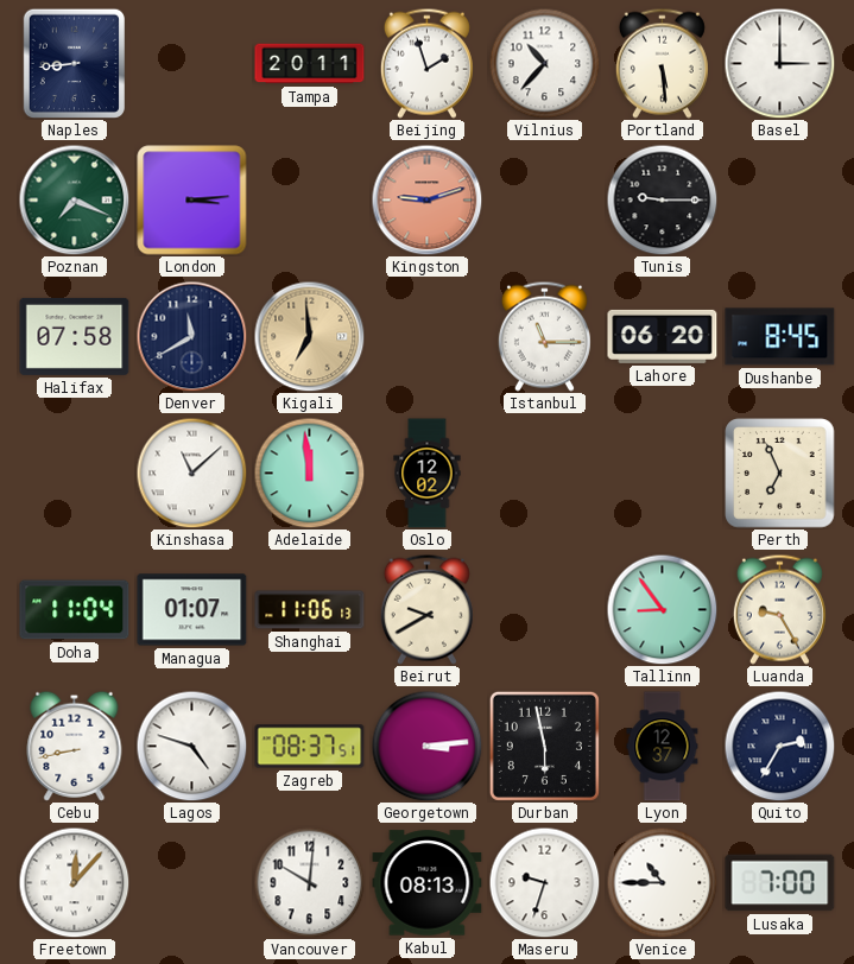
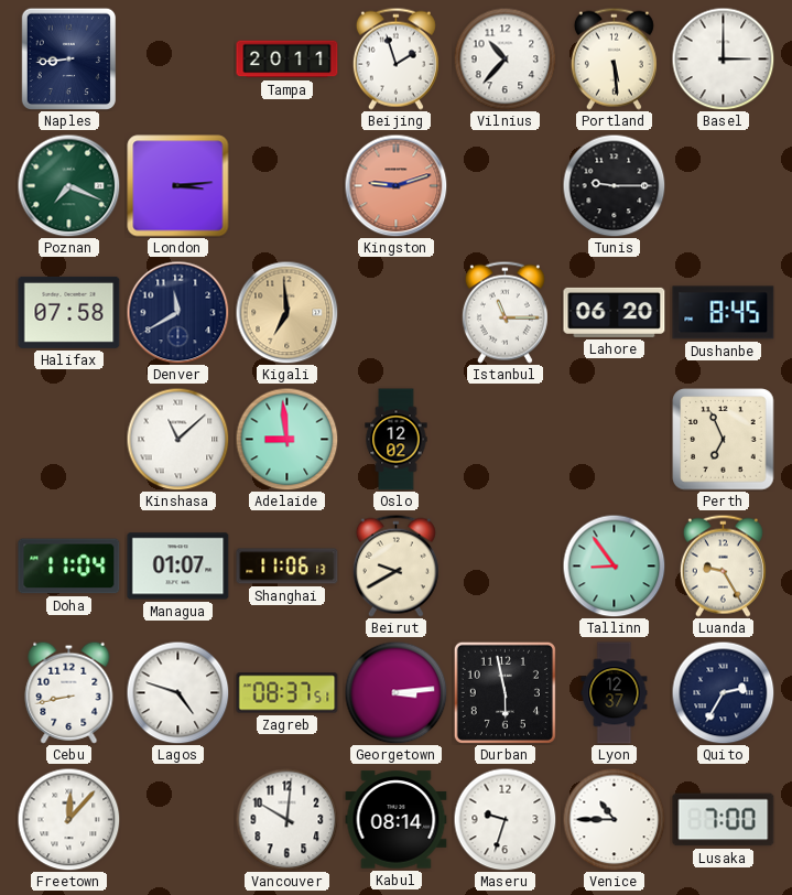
Adelaide: 11:59 -> 8:59 (286, 439)
Kabul: 08:13 -> 08:14 (397, 820)
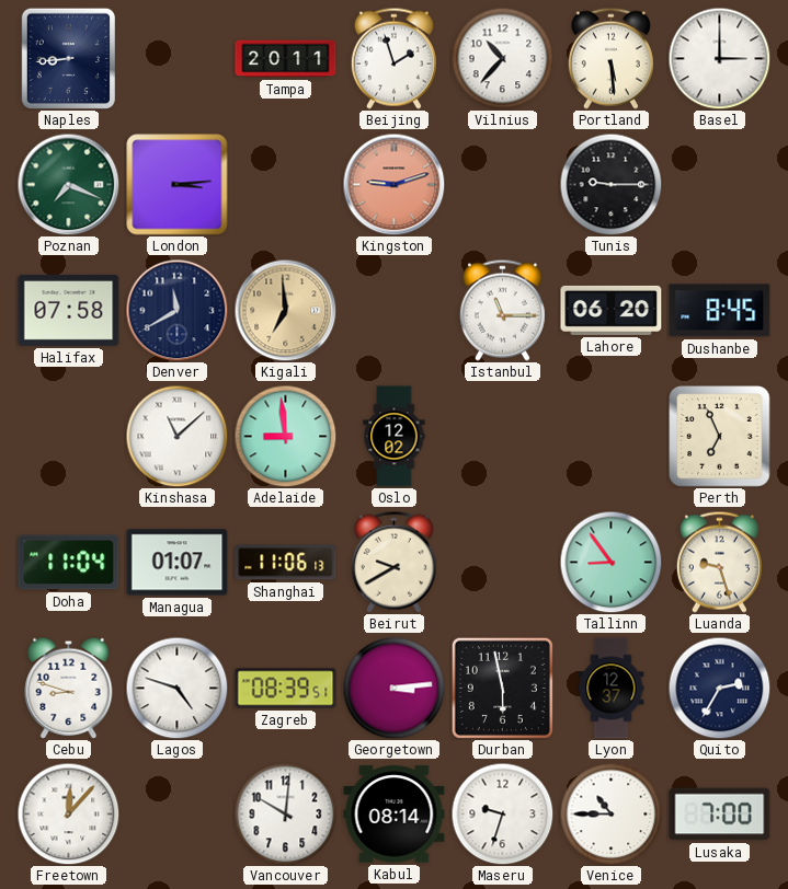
Luanda: 9:25 -> 9:27 (719, 562)
Cebu: 8:43 -> 8:48 (69, 688)
Zagreb: 08:37 -> 08:39 (286, 689)
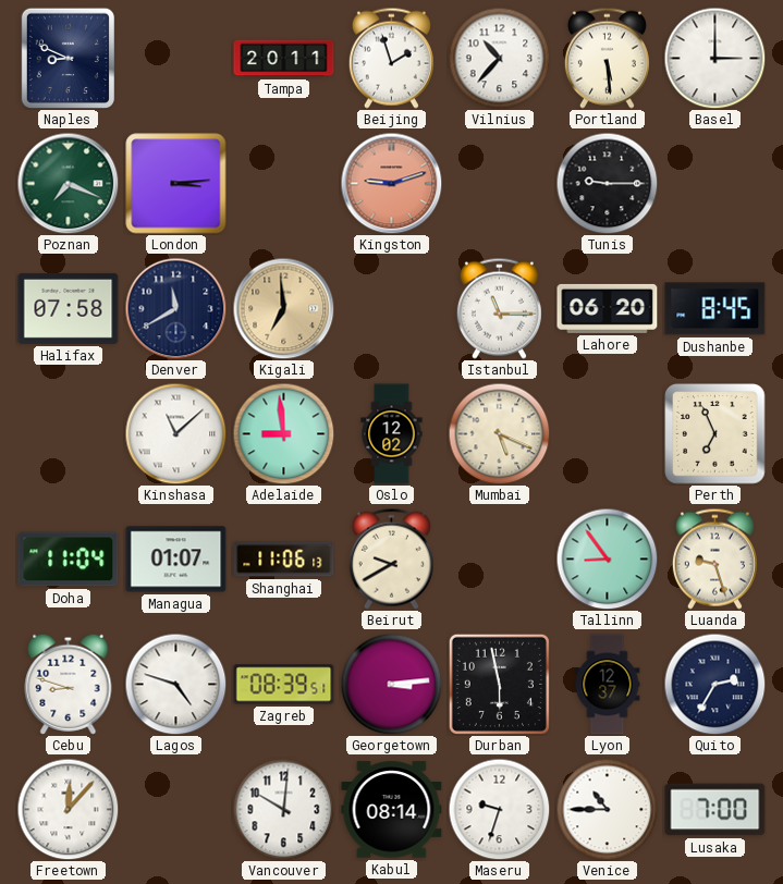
Naples: 8:44 -> 8:49 (68, 58)
Mumbai: none -> 5:19 (499, 433)
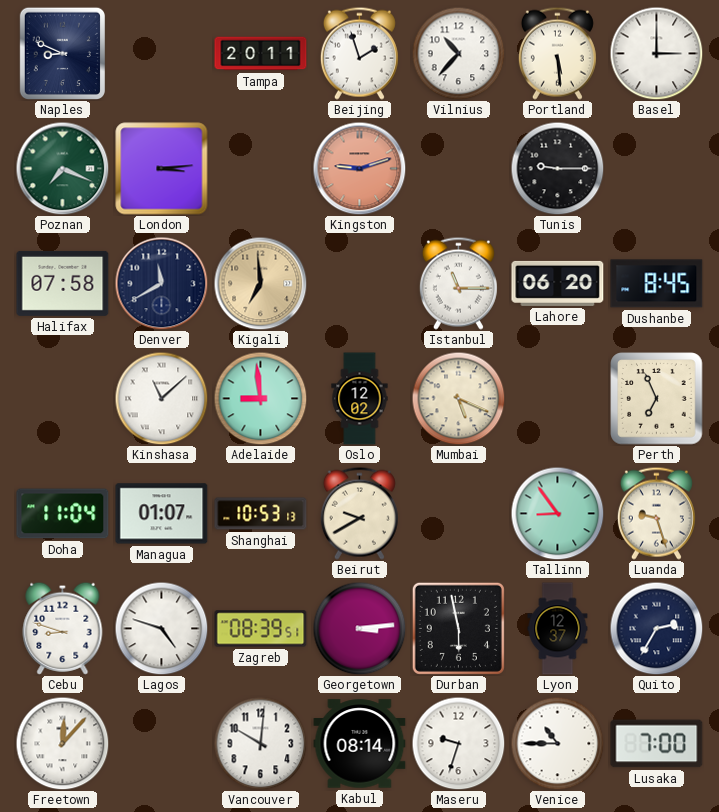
Shanghai: 11:06 -> 10:53 (261, 514)
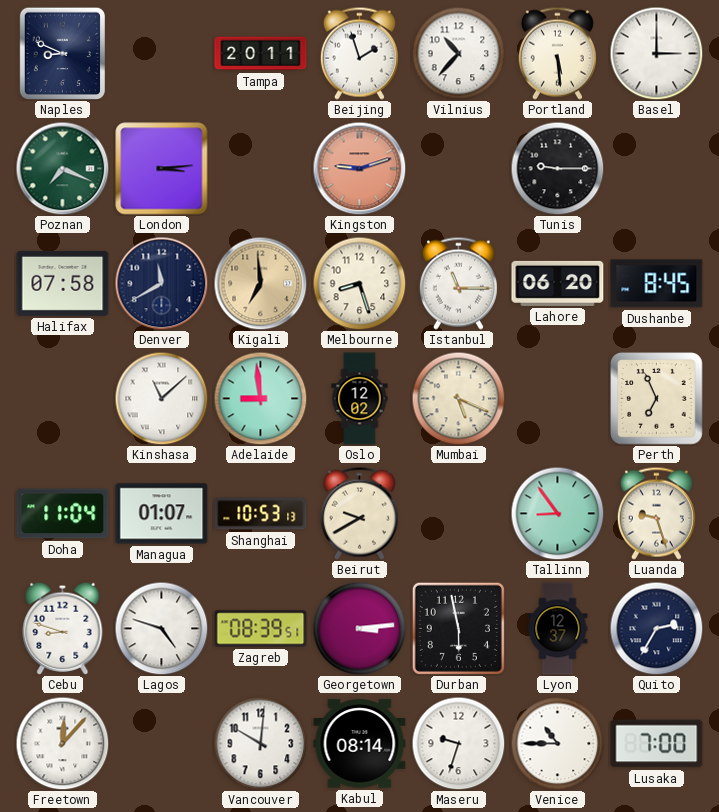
Melbourne: none -> 8:27 (359, 283)
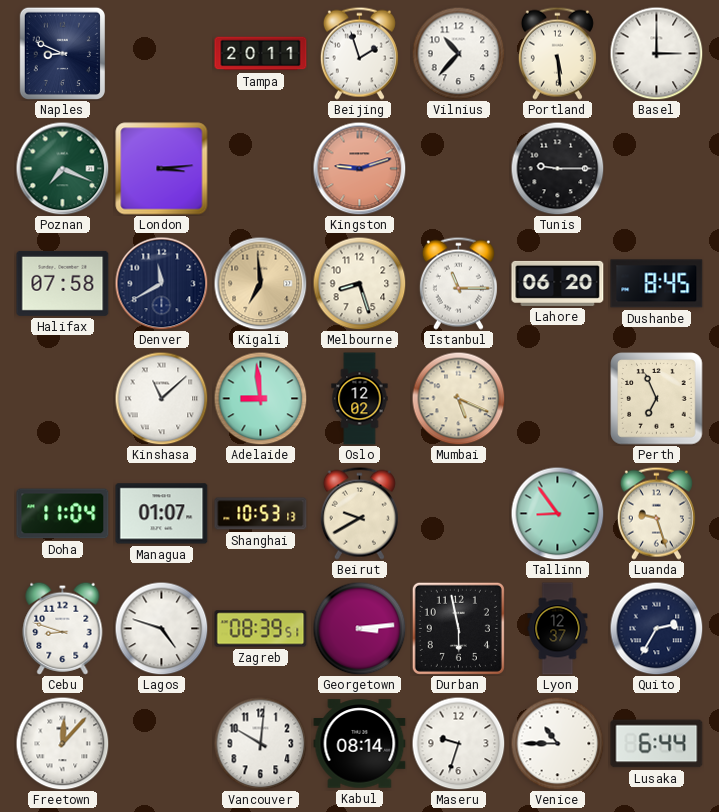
Lusaka: 7:00 -> 6:44 (657, 744)
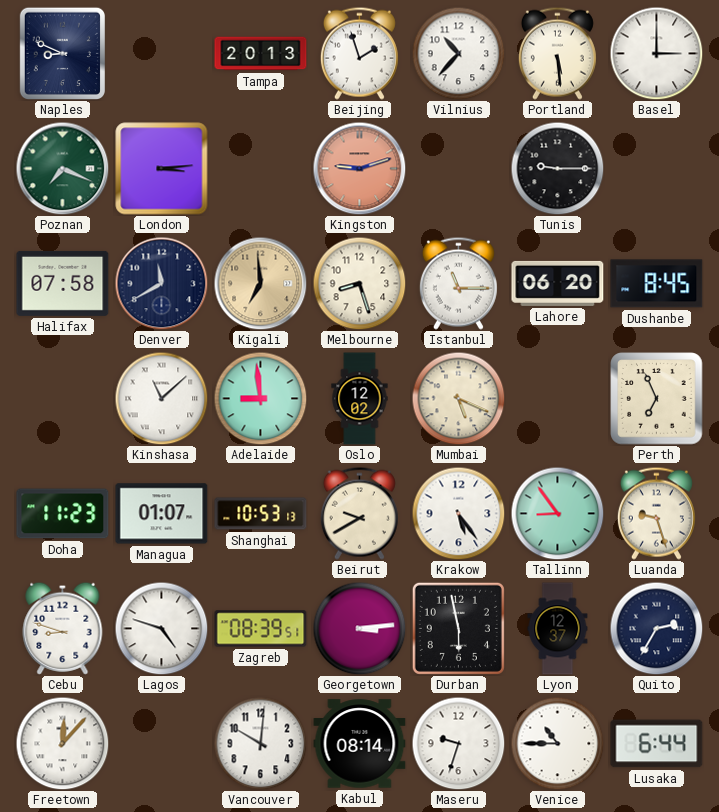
Tampa: 20:11 -> 20:13 (261, 54)
Doha: 11:04 -> 11:23 (63, 514)
Krakow: none -> 5:24 (458, 513)
